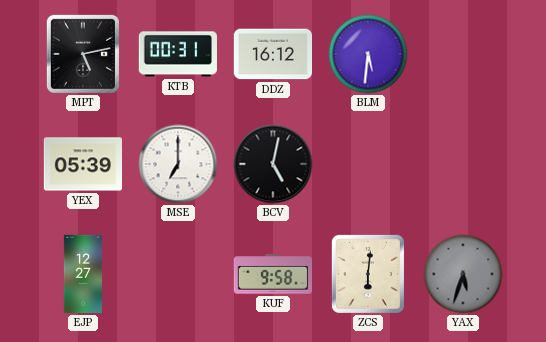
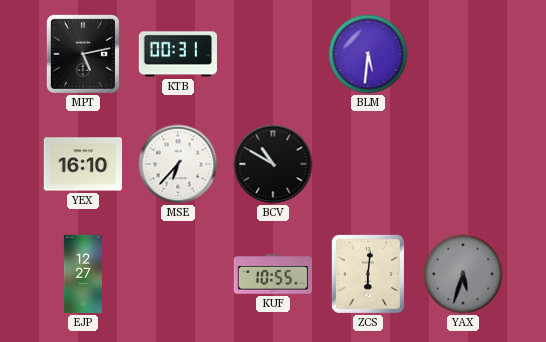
DDZ: 16:12 -> none (272, 54)
YEX: 05:39 -> 16:10 (82, 164)
MSE: 7:00 -> 6:37 (178, 164)
BCV: 5:02 -> 10:50 (273, 164)
KUF: 9:58 -> 10:55 (272, 274)
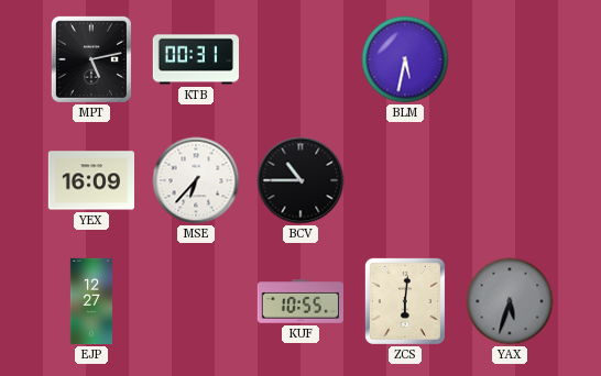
BLM: 5:31 -> 5:32 (405, 59)
YEX: 16:10 -> 16:09 (90, 180)
BCV: 10:50 -> 10:45 (300, 180)
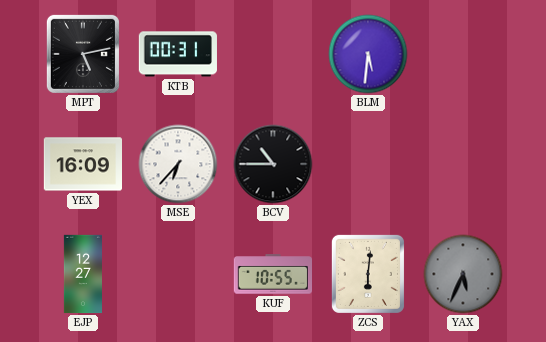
BLM: 5:32 -> 5:31 (368, 54)
YAX: 5:33 -> 5:34 (463, 274)
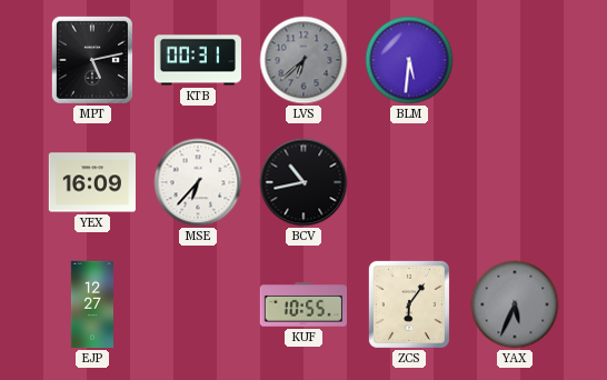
LVS: none -> 6:38 (303, 60)
BCV: 10:45 -> 10:43 (303, 182)
ZCS: 6:01 -> 6:06 (409, 304)
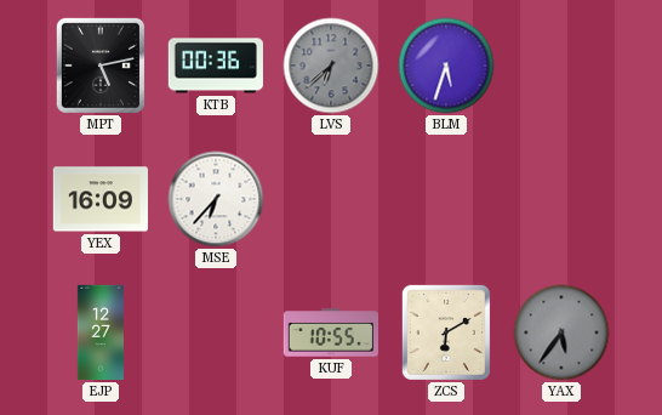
KTB: 00:31 -> 00:36 (215, 66)
BLM: 5:31 -> 5:33 (446, 66)
BCV: 10:43 -> none (303, 182)
ZCS: 6:06 -> 6:10 (446, 332)
YAX: 5:34 -> 5:36 (561, 332)
